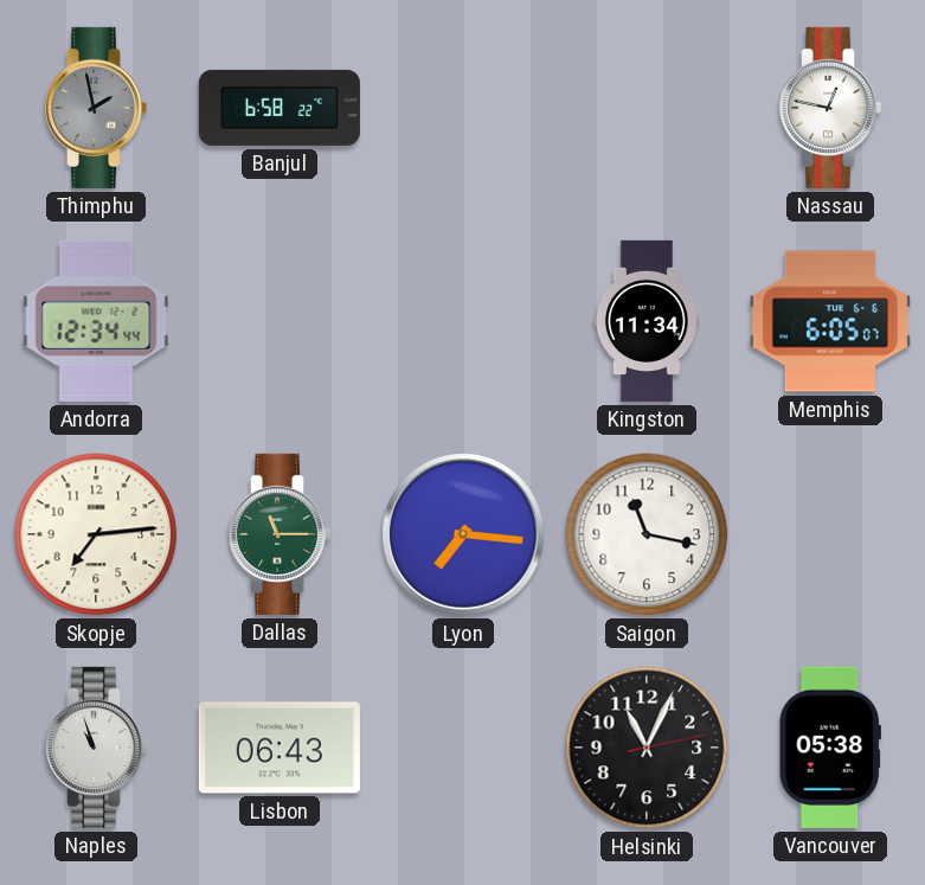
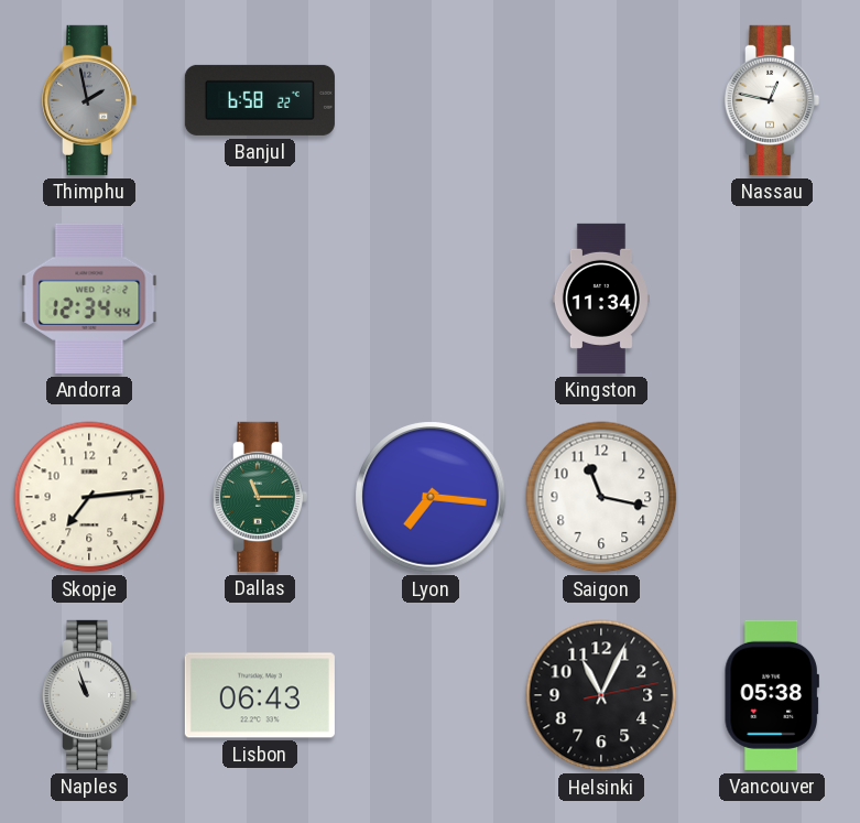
Memphis: 6:05 -> none (830, 321)
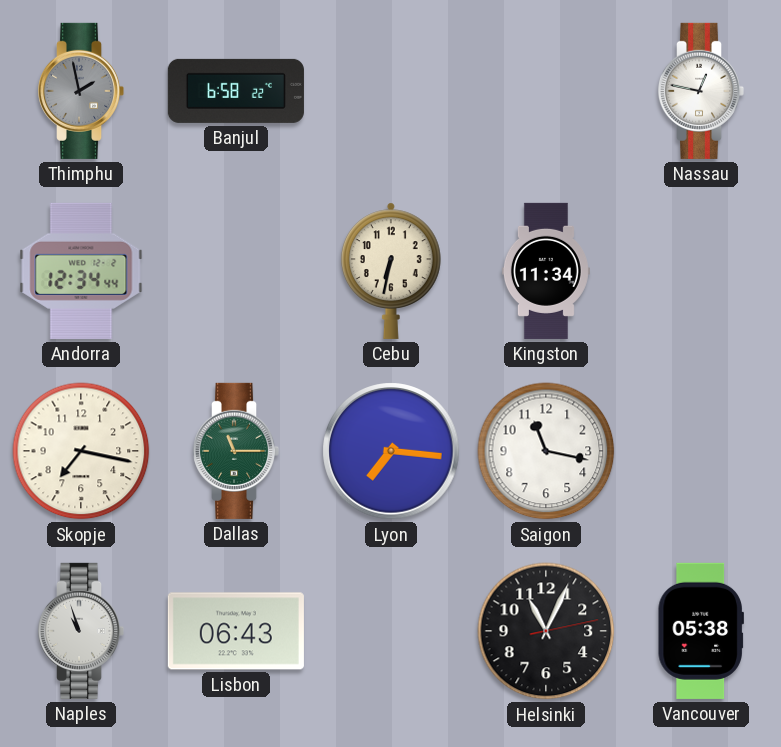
Cebu: none -> 6:32 (391, 271)
Skopje: 7:14 -> 7:17 (81, 451)
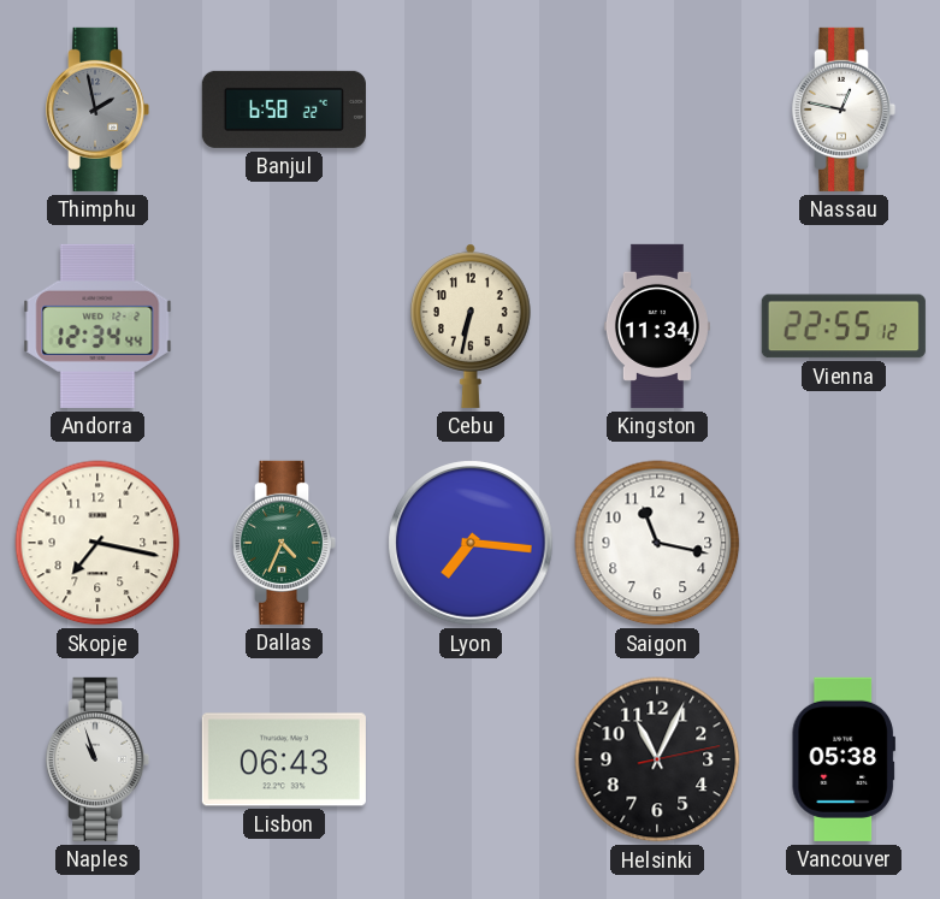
Vienna: none -> 22:55 (844, 326)
Dallas: 11:15 -> 4:34 (284, 543)
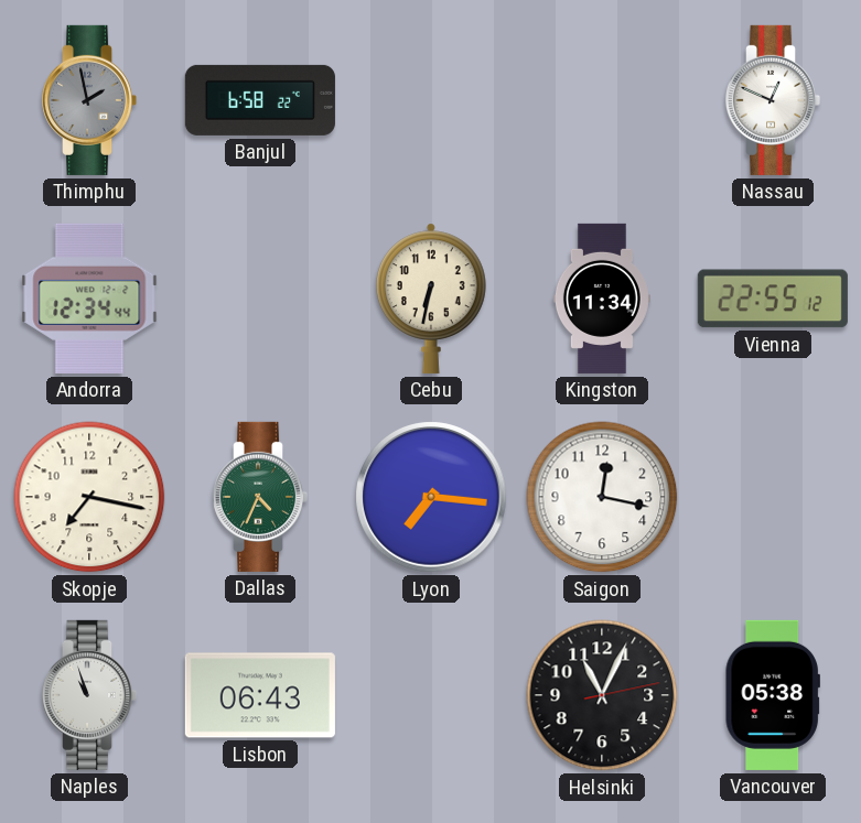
Nassau: 12:47 -> 12:49 (773, 100)
Saigon: 11:17 -> 12:17 (602, 497)
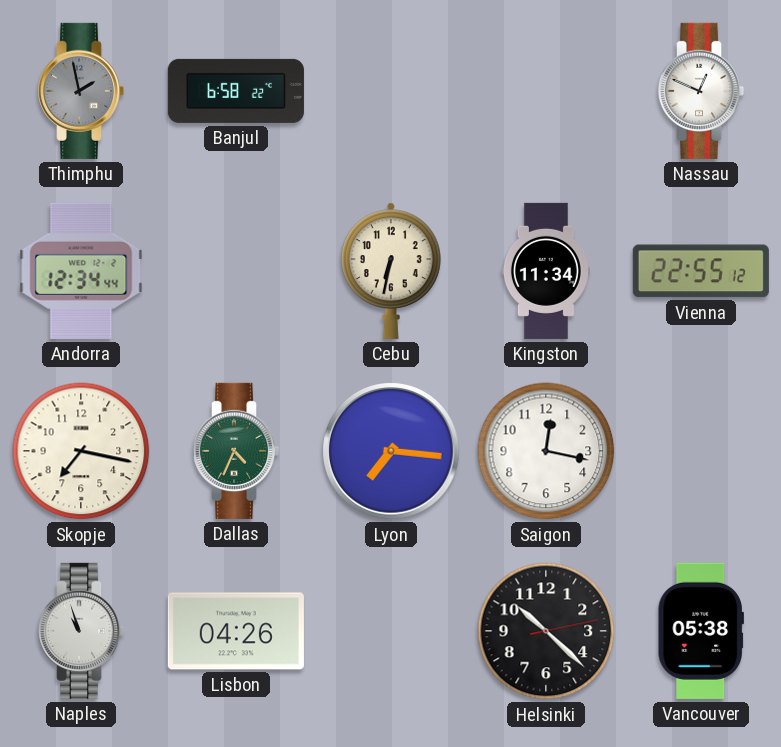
Lisbon: 06:43 -> 04:26 (236, 631)
Helsinki: 11:04 -> 10:22 (546, 631)
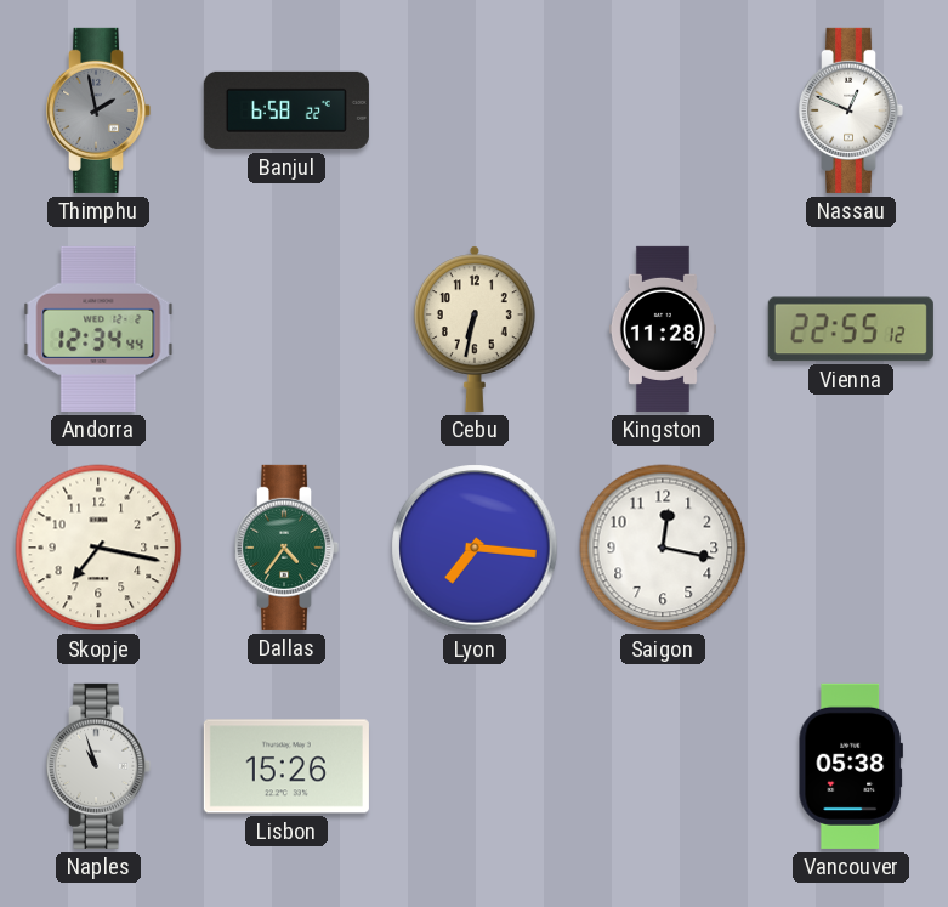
Kingston: 11:34 -> 11:28 (663, 329)
Dallas: 4:34 -> 4:36 (286, 548)
Lisbon: 04:26 -> 15:26 (286, 766)
Helsinki: 10:22 -> none (546, 631)
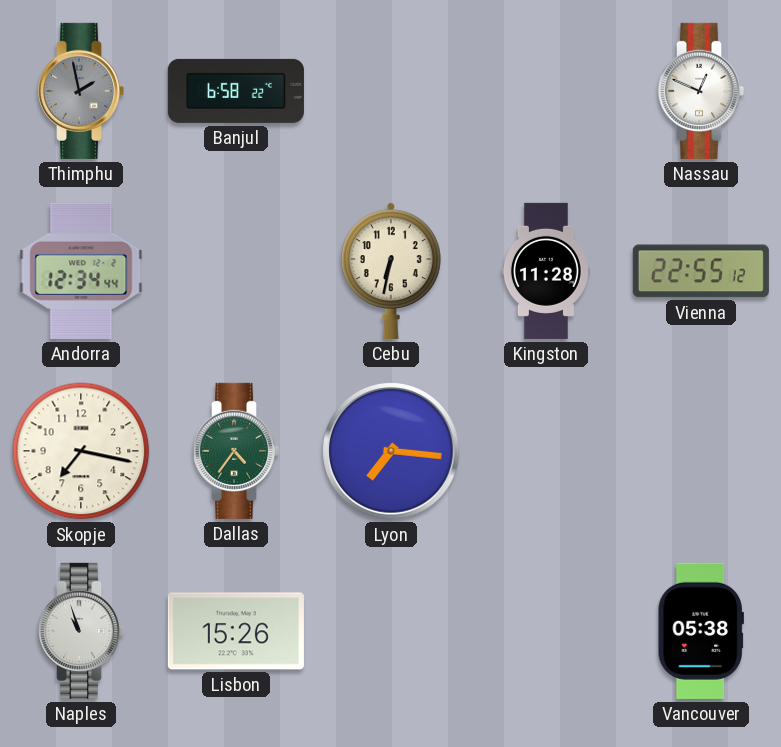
Saigon: 12:17 -> none (663, 548)
